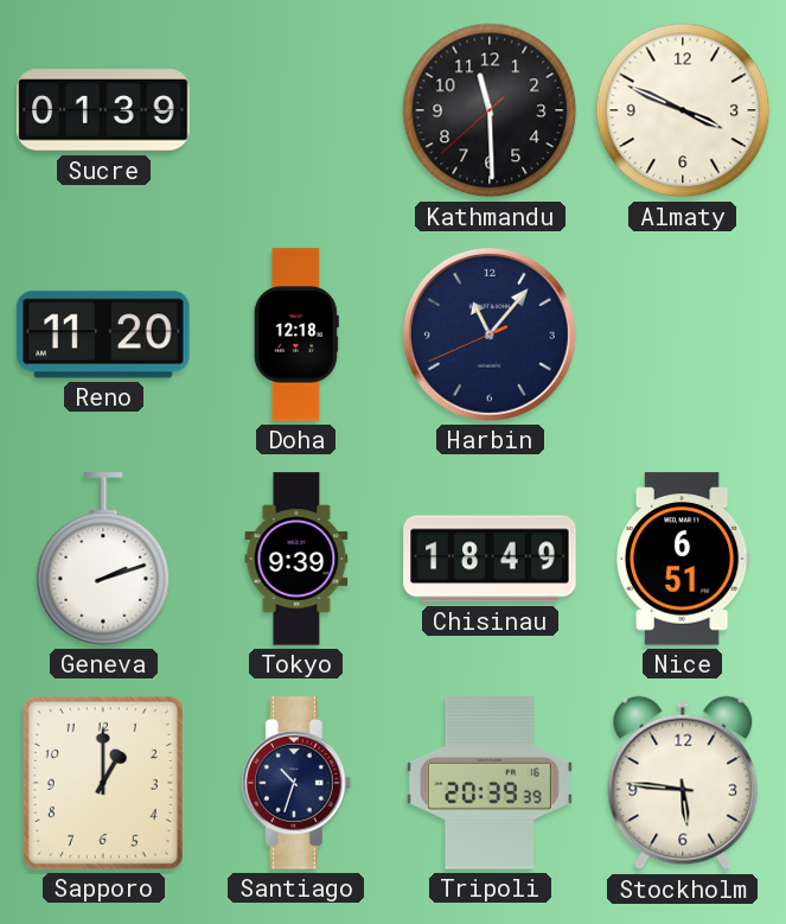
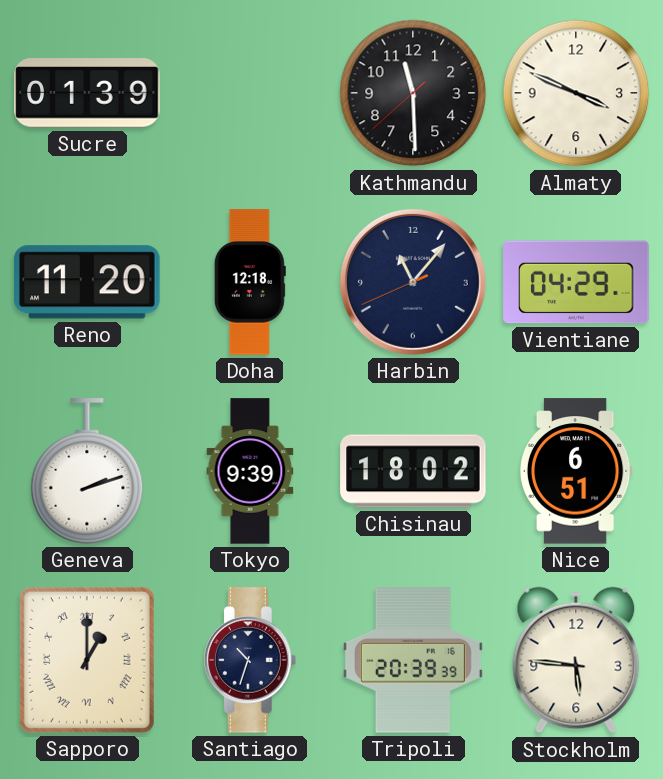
Vientiane: none -> 04:29 (576, 282)
Chisinau: 18:49 -> 18:02 (413, 471)
Sapporo numerals: Arabic -> Roman (87, 660)
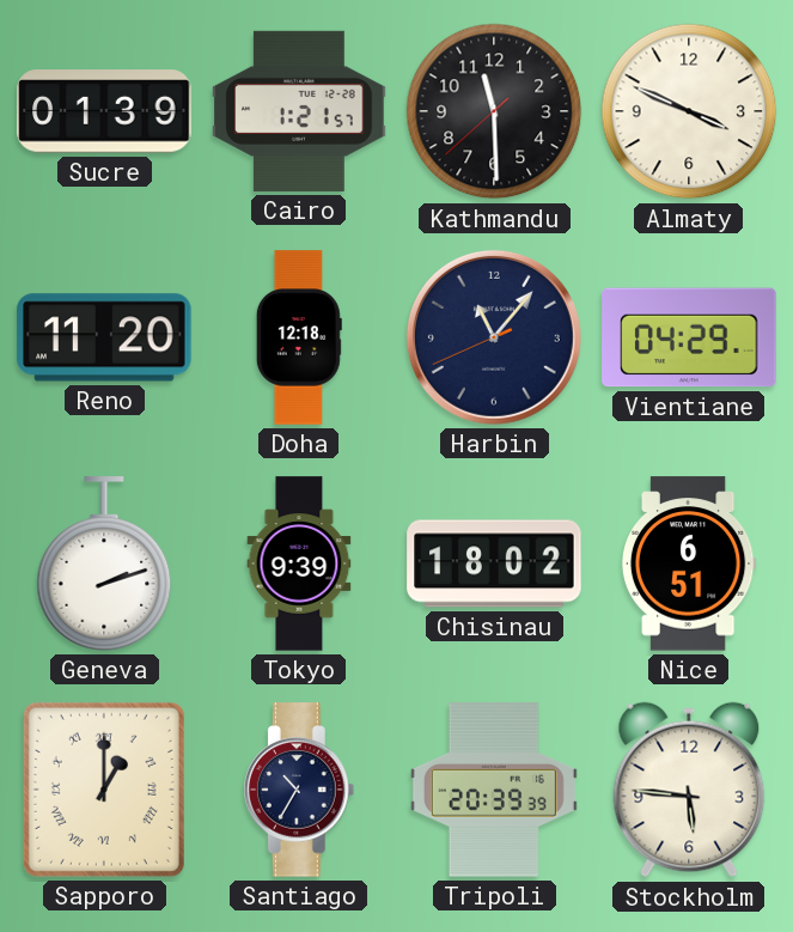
Cairo: none -> 1:21 (299, 111)
Santiago: 10:33 -> 10:35 (300, 790)
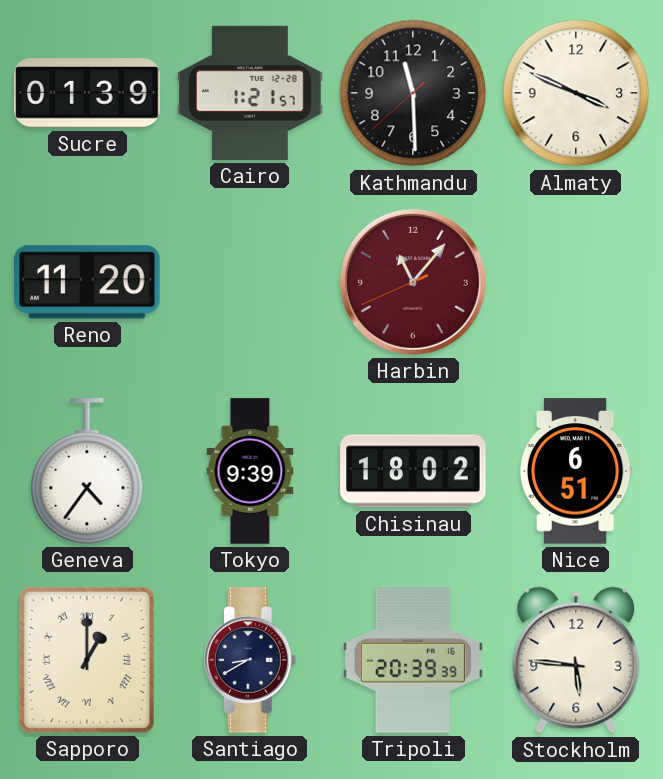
Doha: 12:18 -> none (299, 337)
Harbin dial: navy -> burgundy (413, 282)
Vientiane: 04:29 -> none (689, 337)
Geneva: 2:12 -> 4:36 (87, 471)
Santiago: 10:35 -> 8:40 (251, 660)
